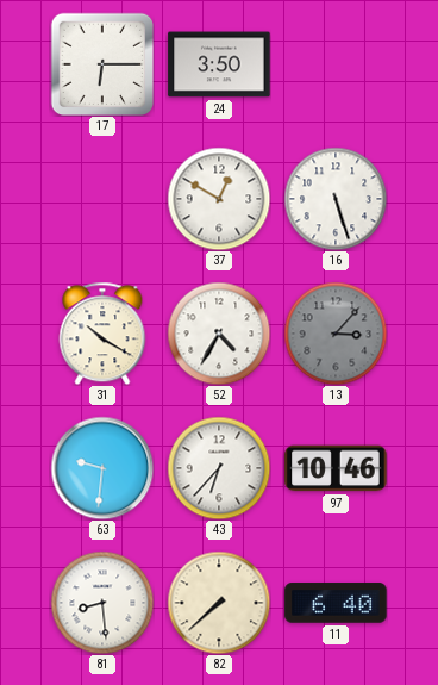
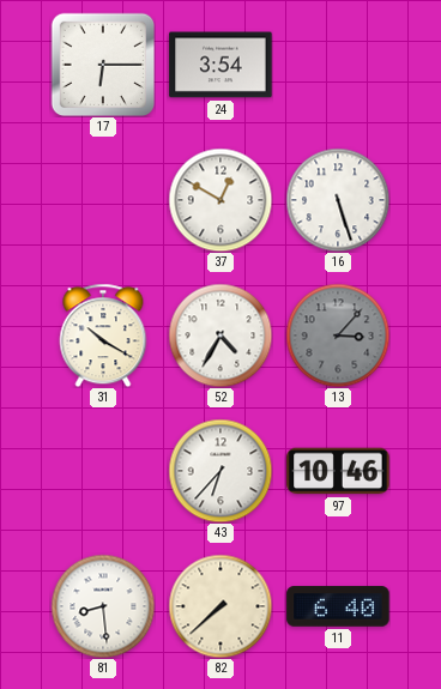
24: 3:50 -> 3:54 (220, 65)
63: 9:31 -> none (102, 468)
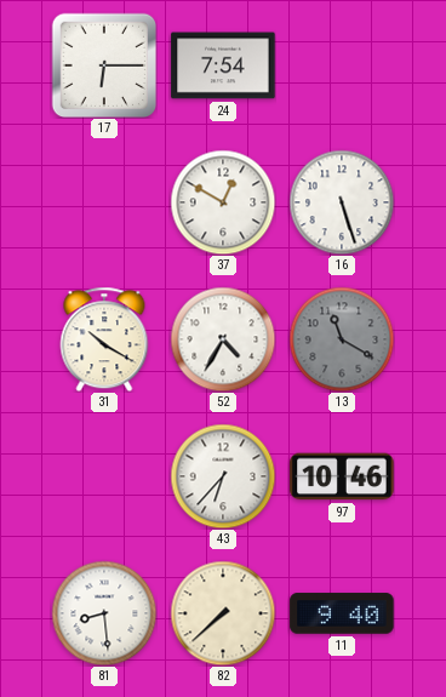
24: 3:54 -> 7:54 (223, 65)
13: 3:07 -> 11:20 (342, 339)
11: 6:40 -> 9:40 (342, 613)
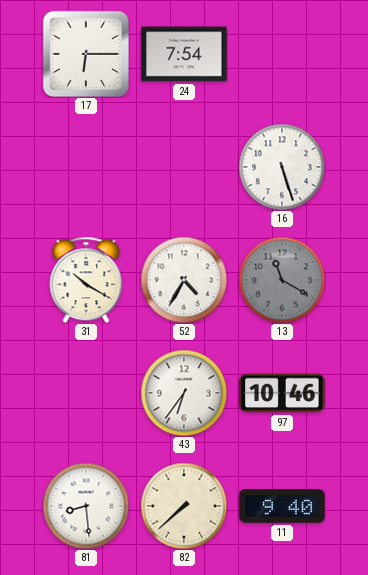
37: 12:50 -> none (223, 202)
43: 6:37 -> 6:36 (184, 393)
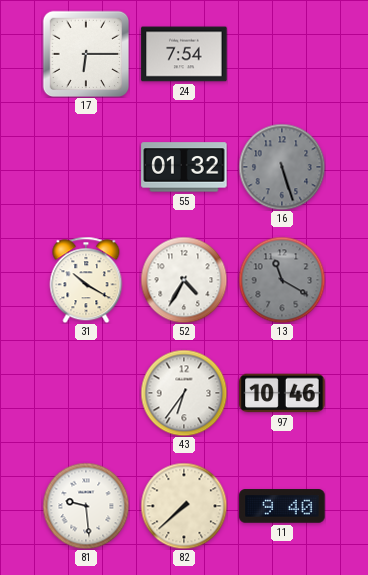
55: none -> 01:32 (184, 167)
16 dial: white -> grey (282, 167)
81: 8:29 -> 9:29 (86, 506)
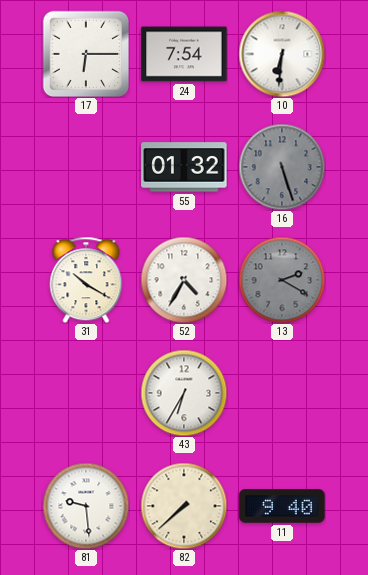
10: none -> 6:31 (282, 54)
13: 11:20 -> 2:20 (282, 280)
43: 6:36 -> 6:35 (184, 393)
97: 10:46 -> none (282, 393)
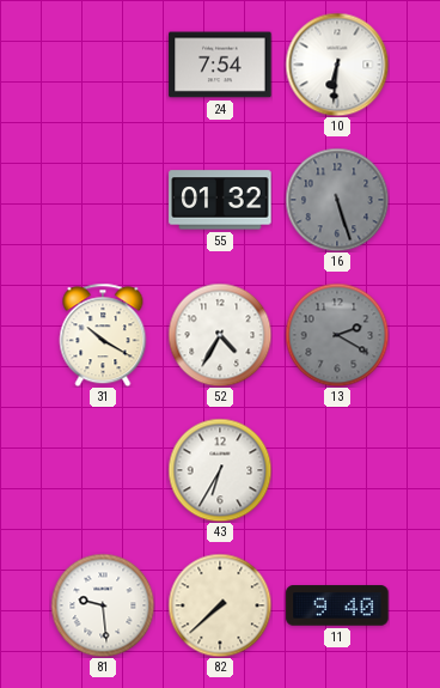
17: 6:15 -> none (86, 54)
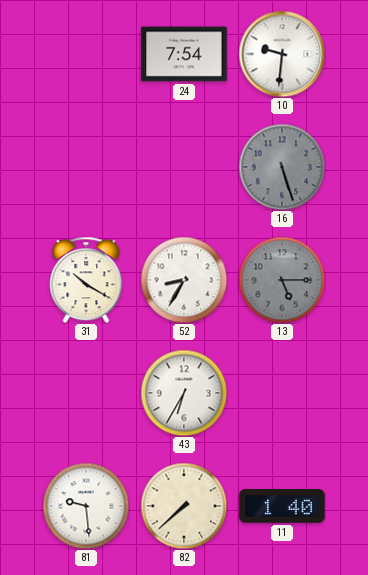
10: 6:31 -> 9:31 (282, 54)
55: 01:32 -> none (220, 200)
52: 4:35 -> 8:35 (184, 280)
13: 2:20 -> 5:15 (282, 280)
11: 9:40 -> 1:40 (282, 506)
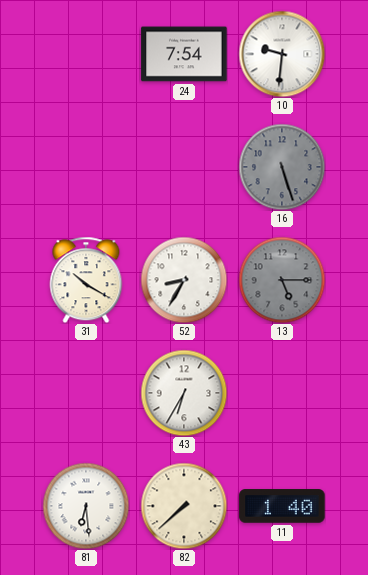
81: 9:29 -> 6:29 (86, 506)
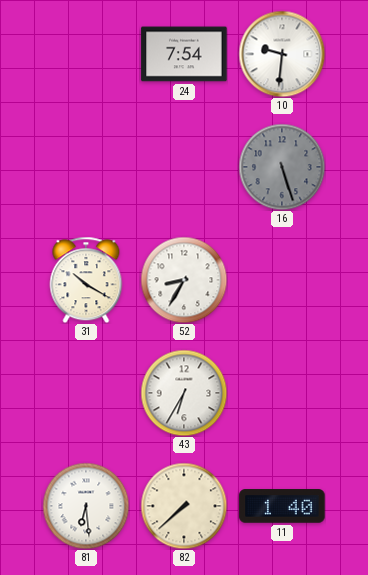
13: 5:15 -> none (282, 280)
